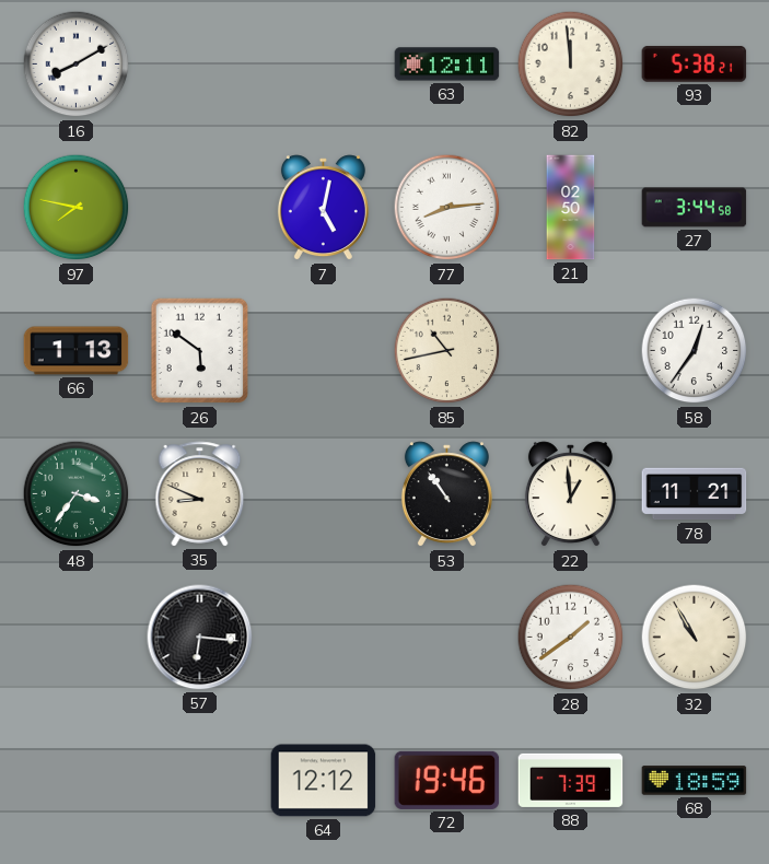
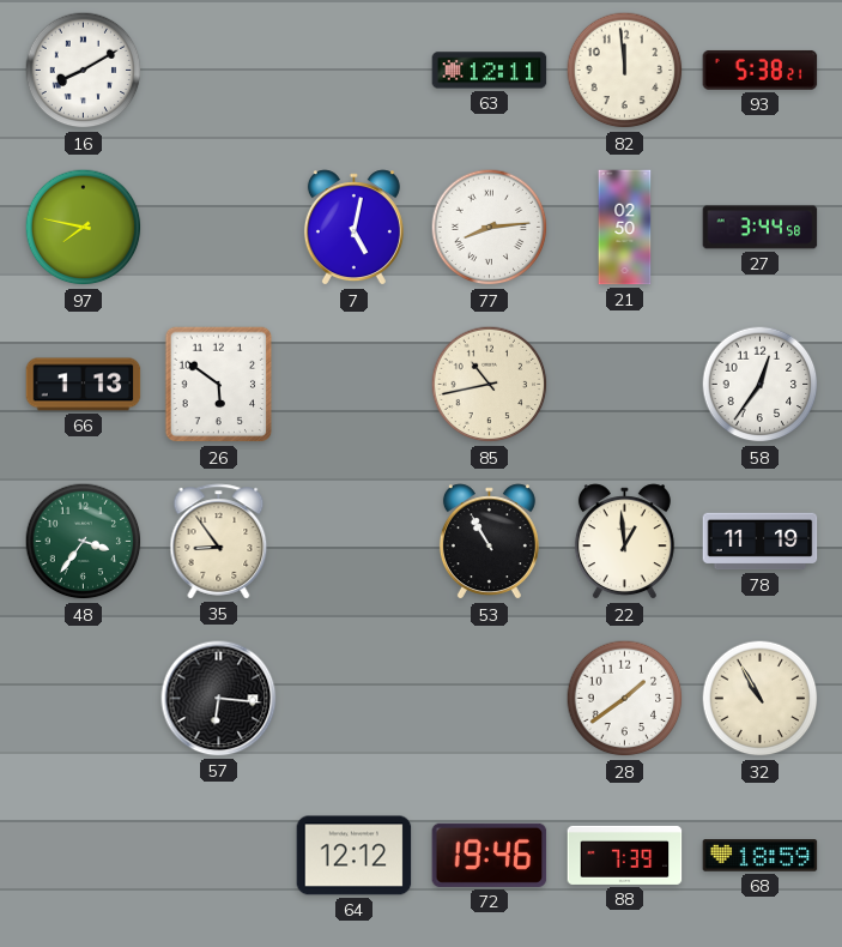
35: 8:49 -> 8:54 (219, 542)
53: 10:54 -> 10:55 (489, 542)
78: 11:21 -> 11:19 (761, 542)
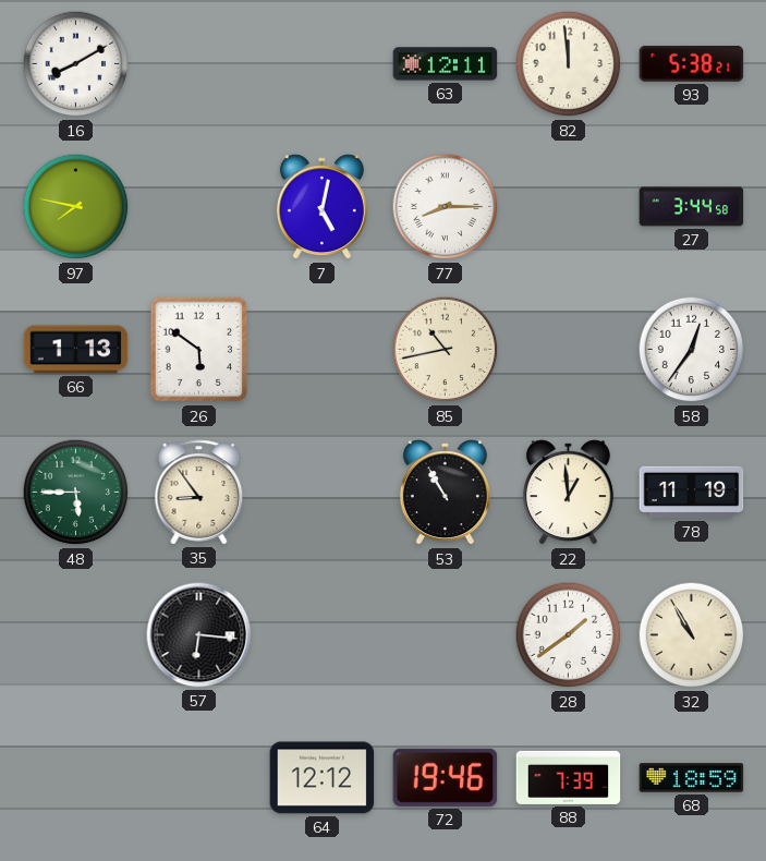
77: 8:14 -> 8:15 (446, 207)
21: 02:50 -> none (625, 228)
48: 3:36 -> 5:45 (76, 493)
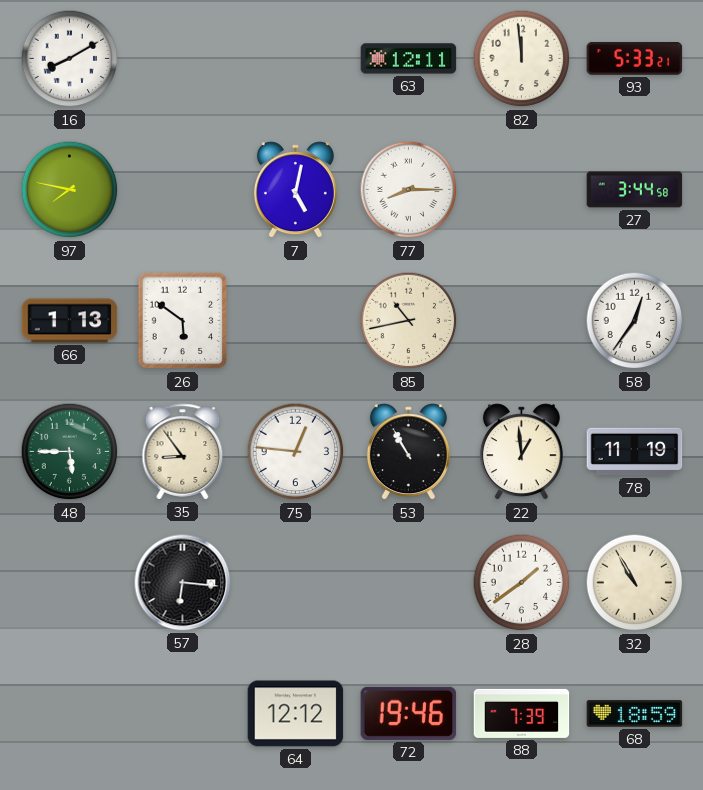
93: 5:38 -> 5:33 (635, 59)
75: none -> 12:46 (296, 452)
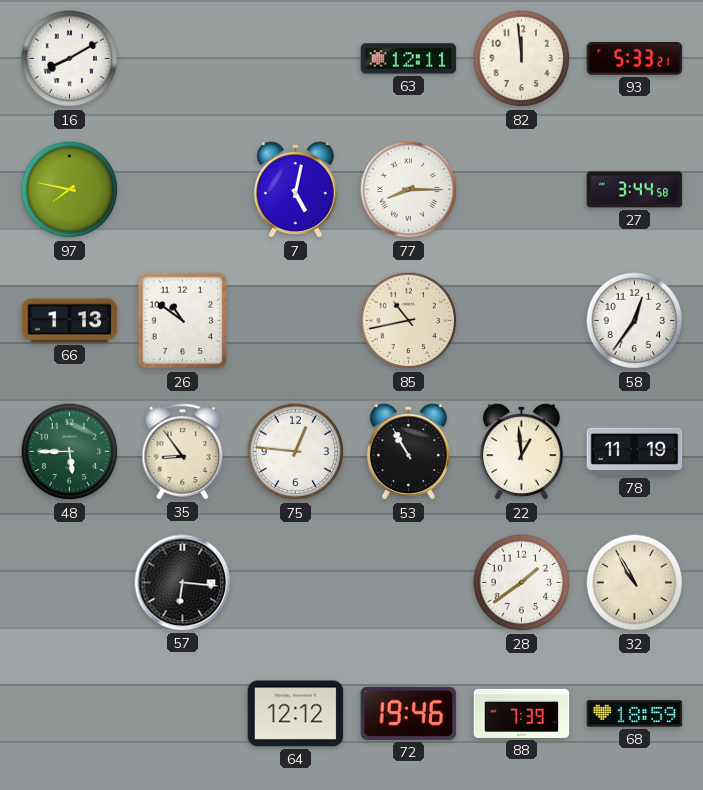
26: 5:51 -> 10:51 (183, 321)
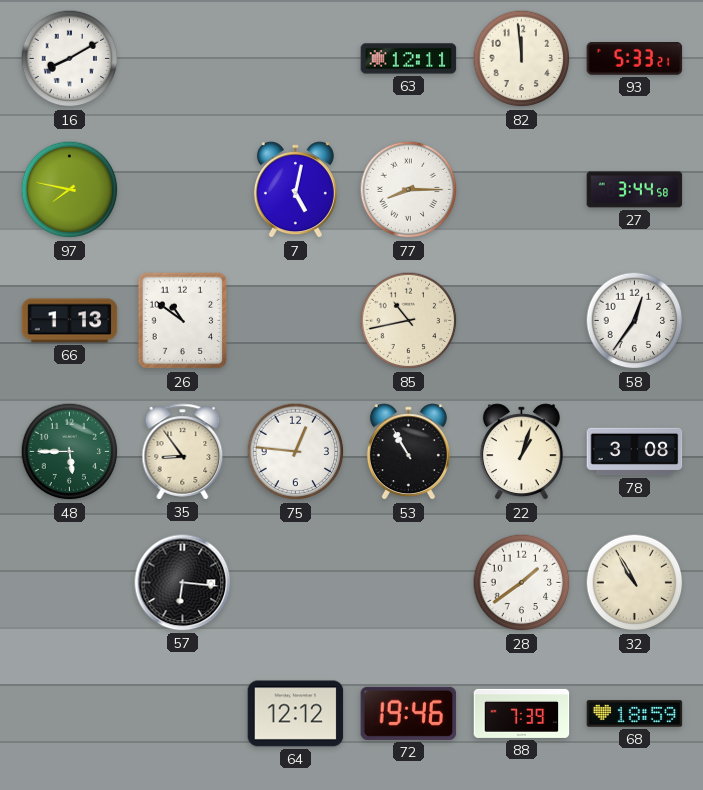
22: 12:59 -> 1:03 (521, 452)
78: 11:19 -> 3:08 (635, 452)
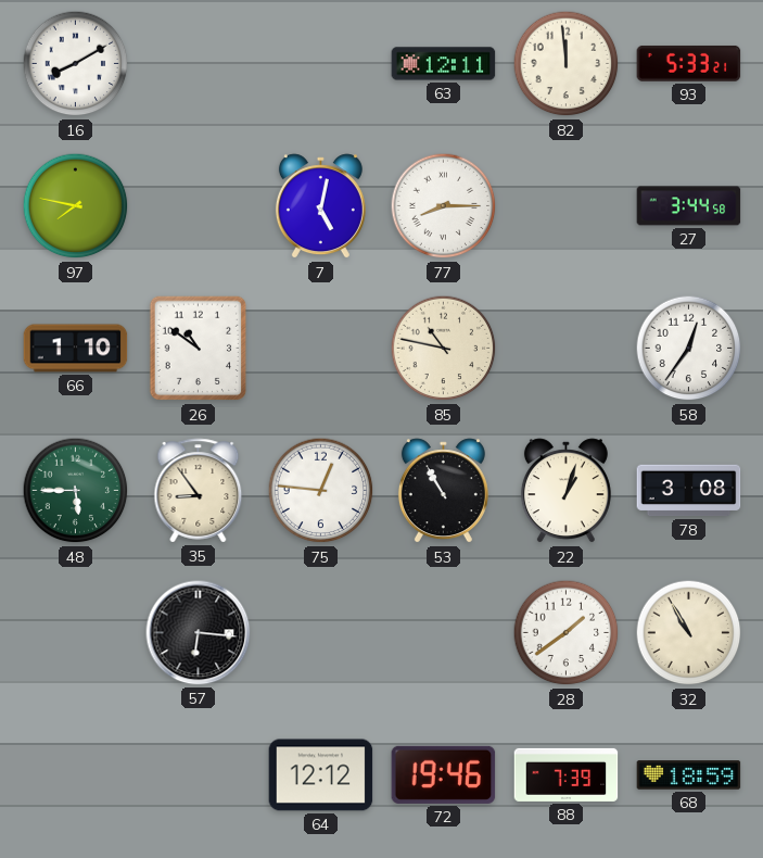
66: 1:13 -> 1:10 (76, 349)
85: 10:43 -> 10:47 (444, 349)
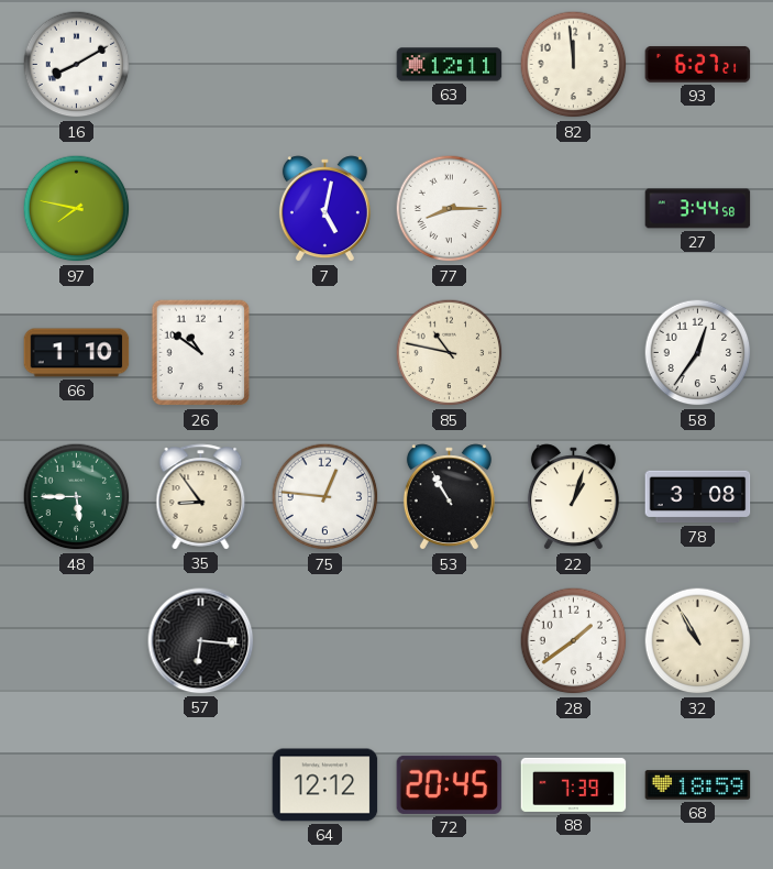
93: 5:33 -> 6:27 (698, 65)
72: 19:46 -> 20:45 (450, 784)
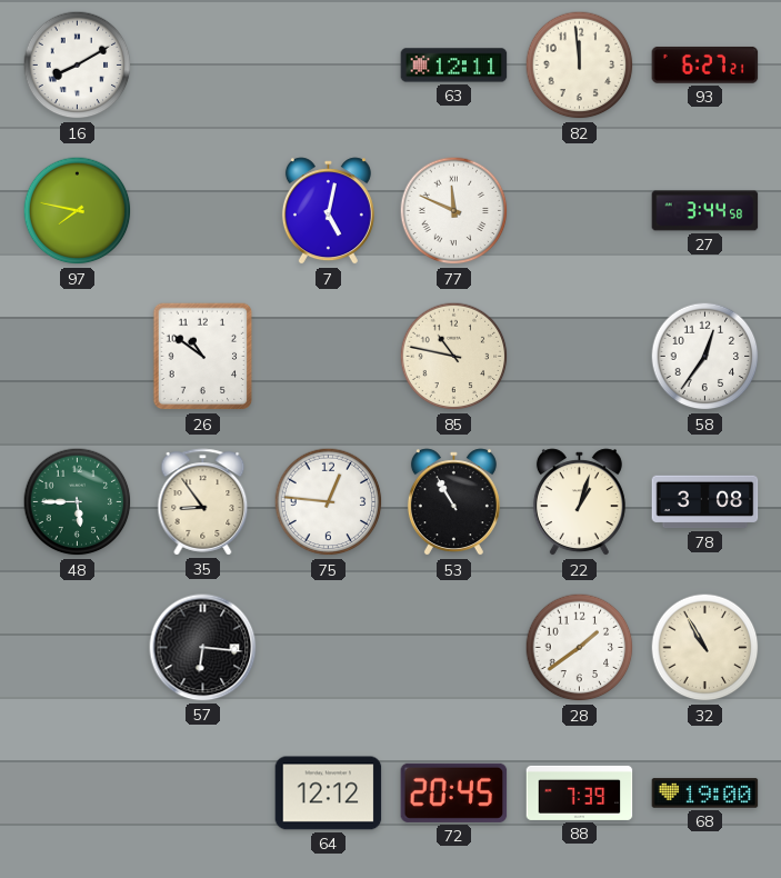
77: 8:15 -> 11:49 (454, 211)
66: 1:10 -> none (77, 353)
68: 18:59 -> 19:00 (705, 794)
